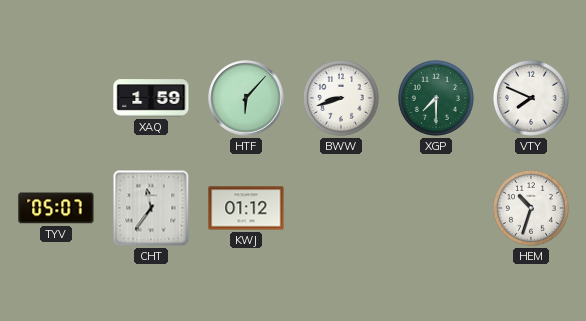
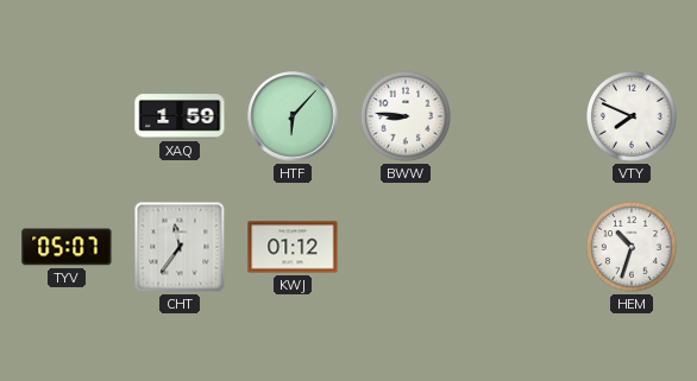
BWW: 8:42 -> 8:46 (406, 116)
XGP: 7:30 -> none (436, 98)
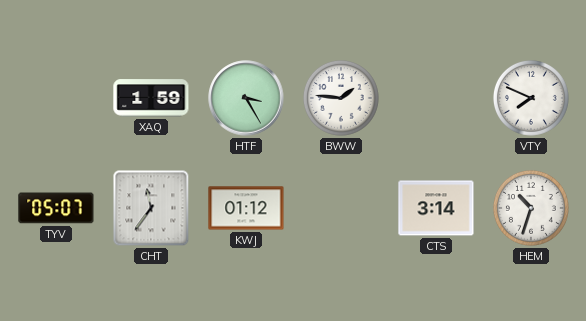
HTF: 6:07 -> 3:25 (246, 98)
BWW: 8:46 -> 1:46 (341, 98)
CTS: none -> 3:14 (436, 208)
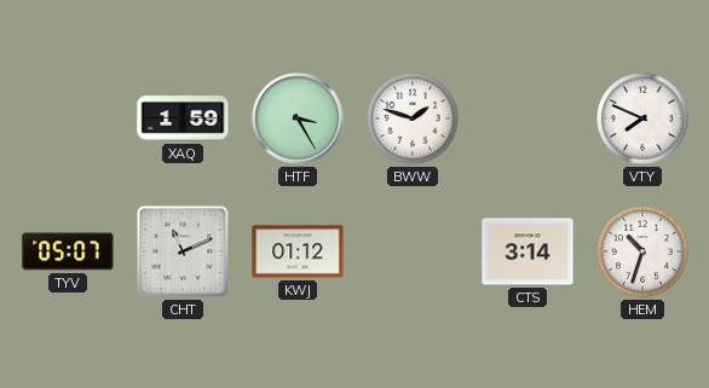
BWW: 1:46 -> 1:48 (413, 118)
CHT: 11:36 -> 11:11 (183, 251)
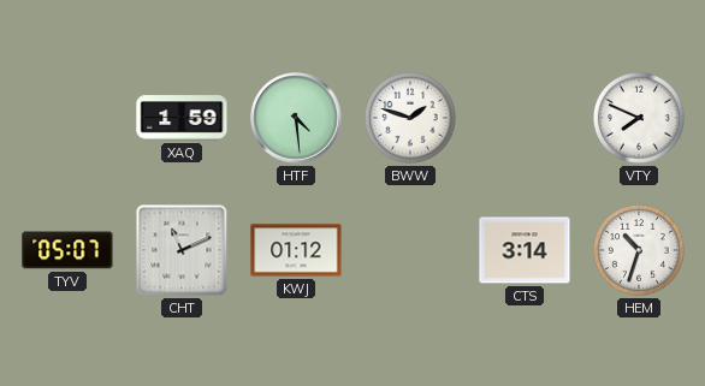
HTF: 3:25 -> 4:29 (296, 118)
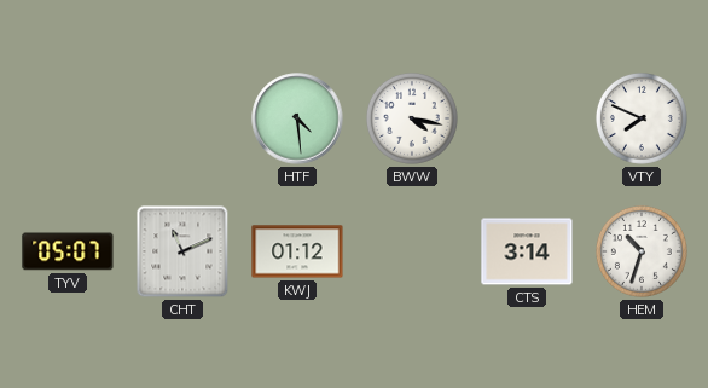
XAQ: 1:59 -> none (182, 118)
BWW: 1:48 -> 4:17 (412, 118)
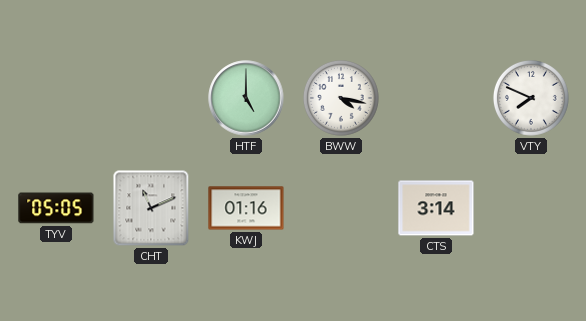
HTF: 4:29 -> 5:00 (246, 98)
TYV: 05:07 -> 05:05 (56, 208)
KWJ: 01:12 -> 01:16 (246, 208)
HEM: 10:33 -> none (642, 251)
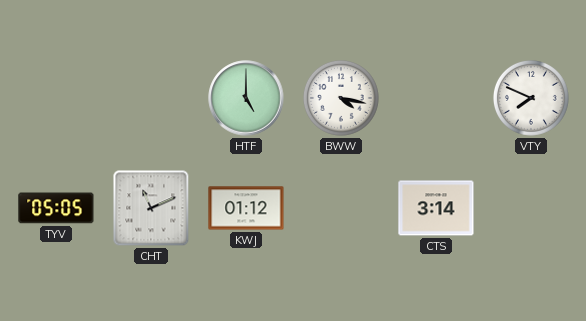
KWJ: 01:16 -> 01:12 (246, 208)
